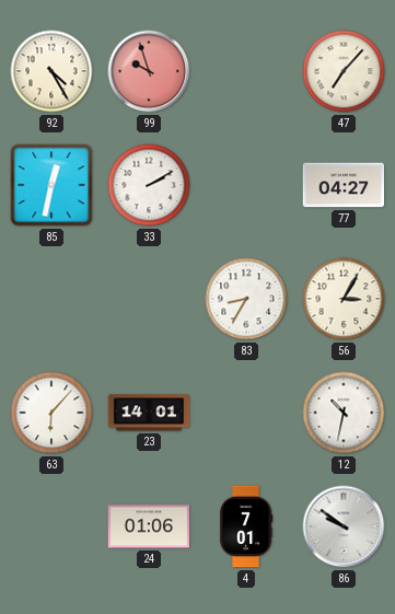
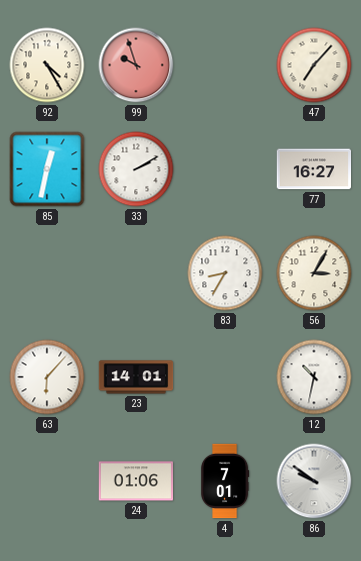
77: 04:27 -> 16:27 (314, 169)
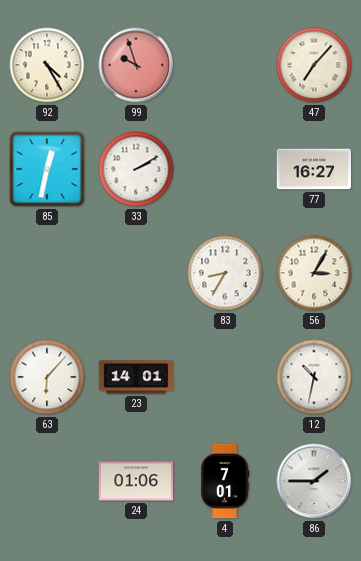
86: 9:51 -> 1:45 (314, 481)
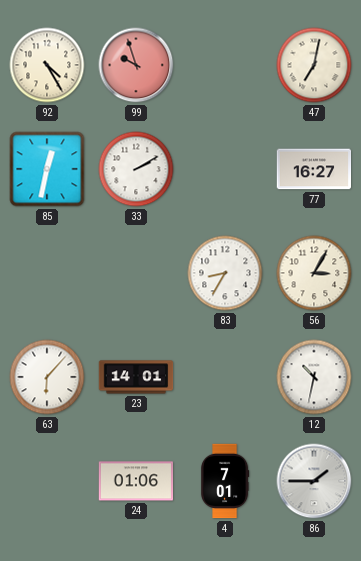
47: 7:07 -> 7:02 (314, 65)
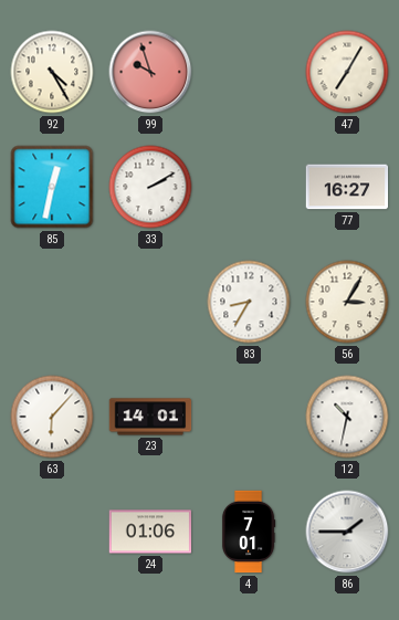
47: 7:02 -> 7:05 (347, 72)
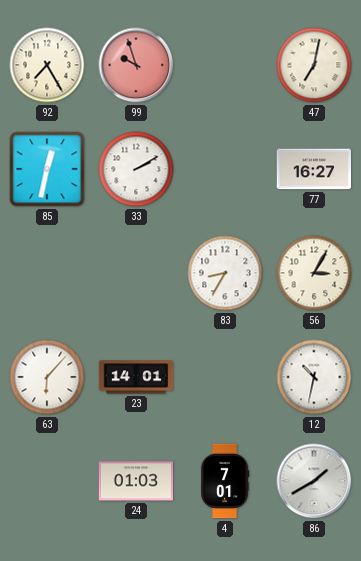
92: 4:25 -> 7:25 (47, 65)
47: 7:05 -> 7:02 (314, 65)
24: 01:06 -> 01:03 (136, 481)
86: 1:45 -> 1:40 (314, 481)
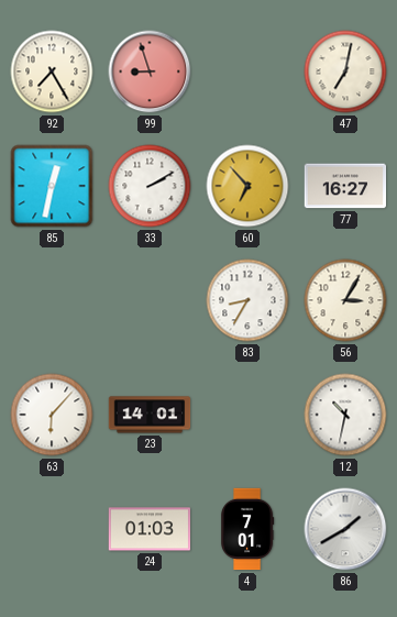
99: 9:57 -> 8:57 (150, 71)
60: none -> 6:53 (247, 186)
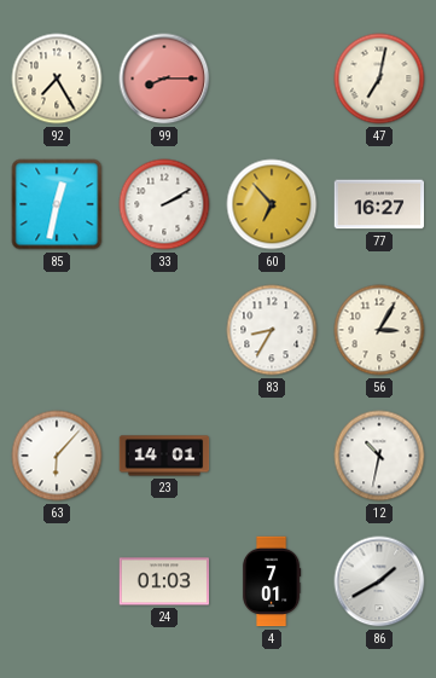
99: 8:57 -> 8:15 (164, 79)
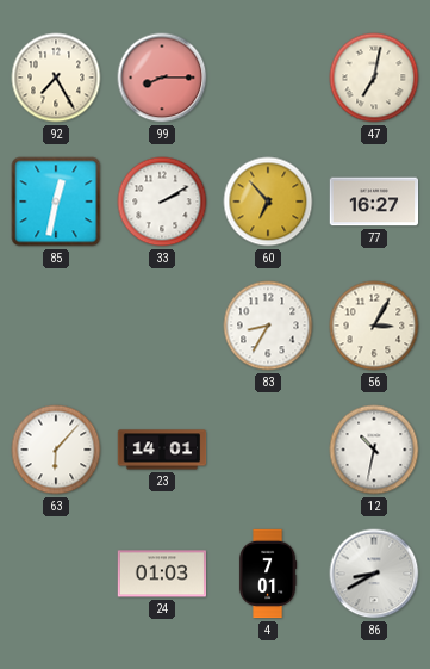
86: 1:40 -> 8:40 (374, 574)
